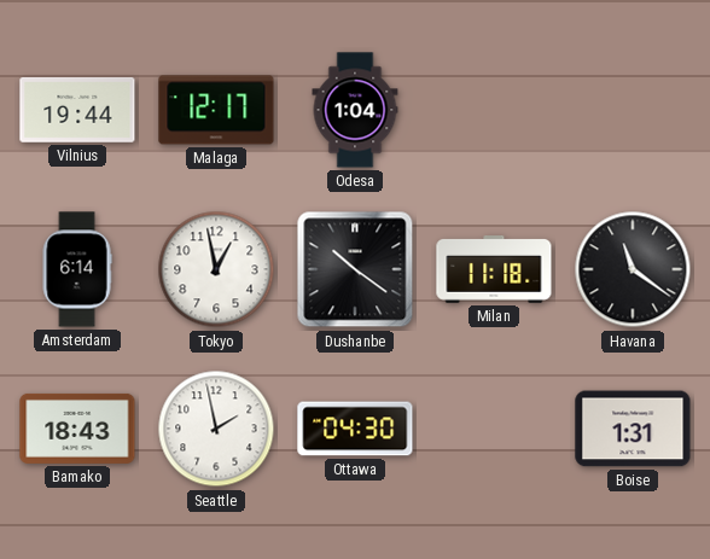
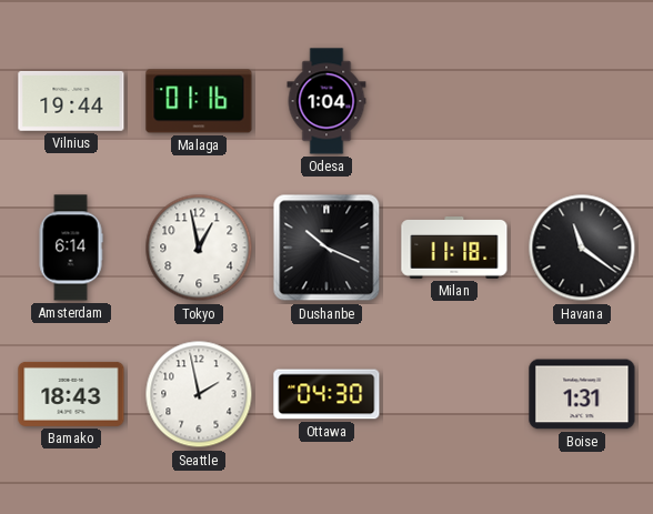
Malaga: 12:17 -> 01:16 (199, 101)
Dushanbe: 10:21 -> 10:19 (326, 248)
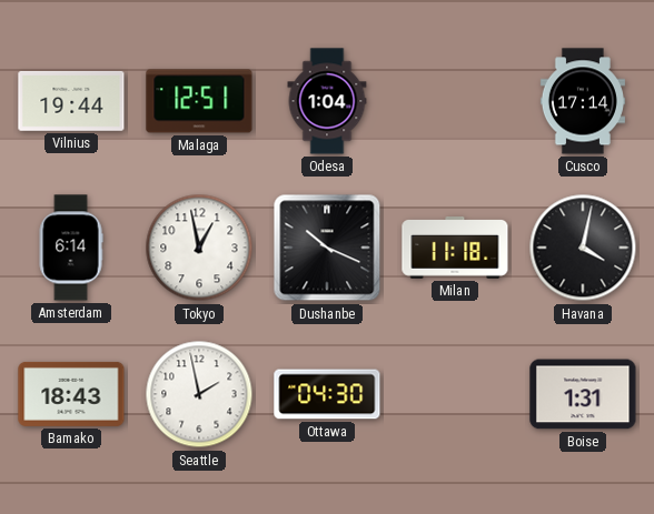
Malaga: 01:16 -> 12:51 (199, 101)
Cusco: none -> 17:14 (583, 101)
Havana: 11:21 -> 4:02 (583, 248)
